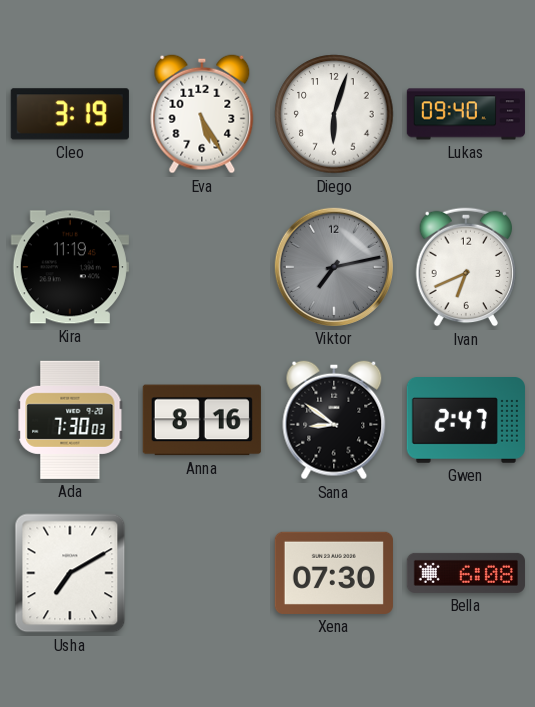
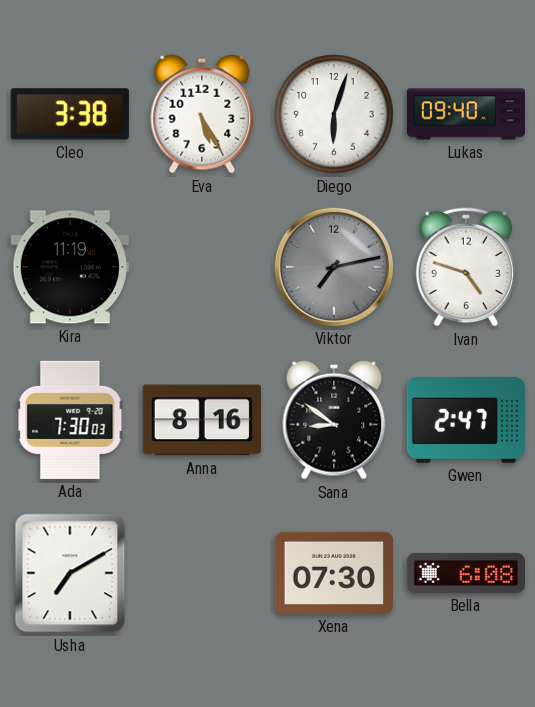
Cleo: 3:19 -> 3:38 (70, 114)
Ivan: 6:41 -> 4:48 (466, 267)
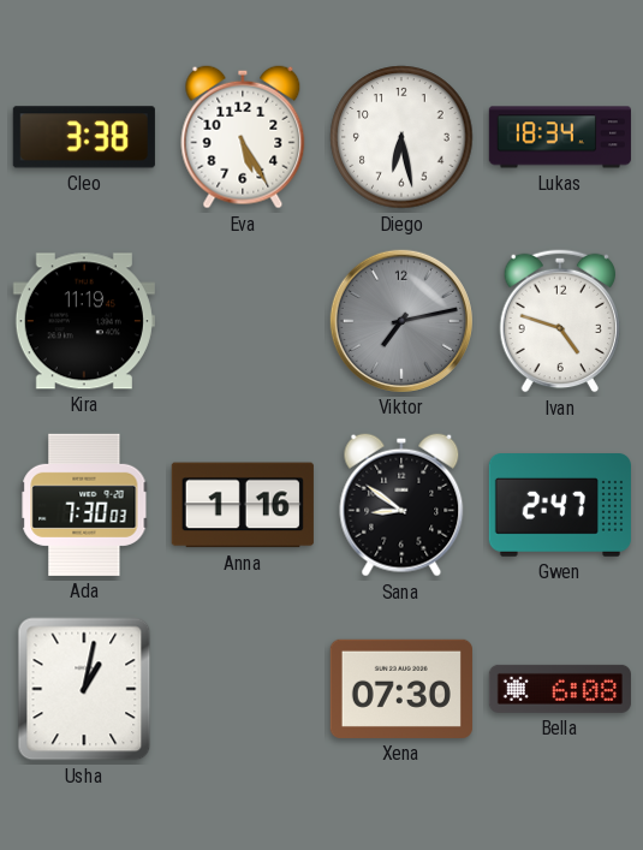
Diego: 6:03 -> 6:28 (401, 137)
Lukas: 09:40 -> 18:34 (559, 137)
Anna: 8:16 -> 1:16 (243, 505)
Usha: 7:10 -> 1:02 (84, 689)
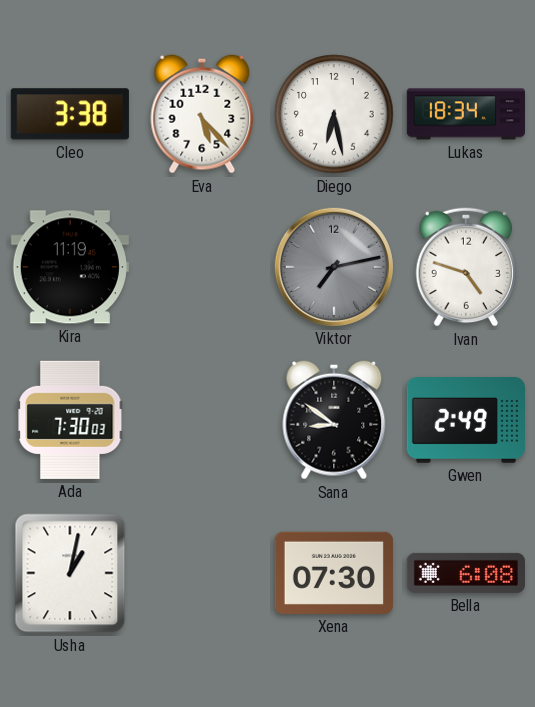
Eva: 5:25 -> 5:23 (202, 114)
Anna: 1:16 -> none (243, 505)
Gwen: 2:47 -> 2:49 (466, 421)
